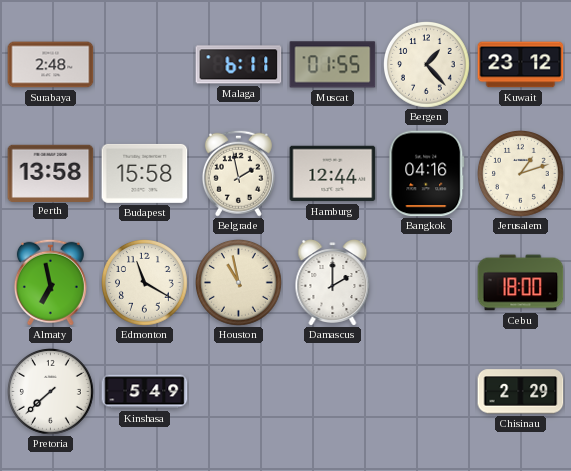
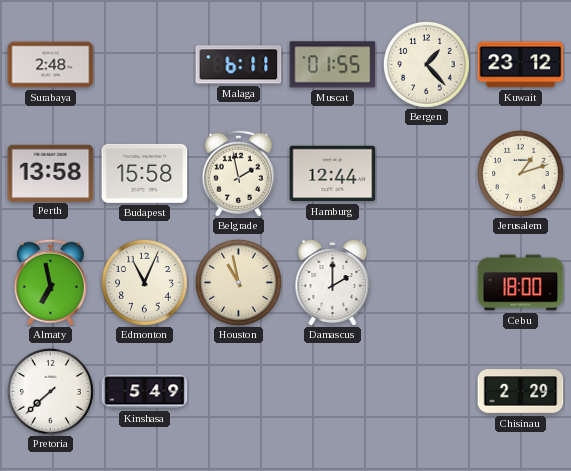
Bangkok: 04:16 -> none (427, 174)
Edmonton: 11:20 -> 11:04 (145, 283)
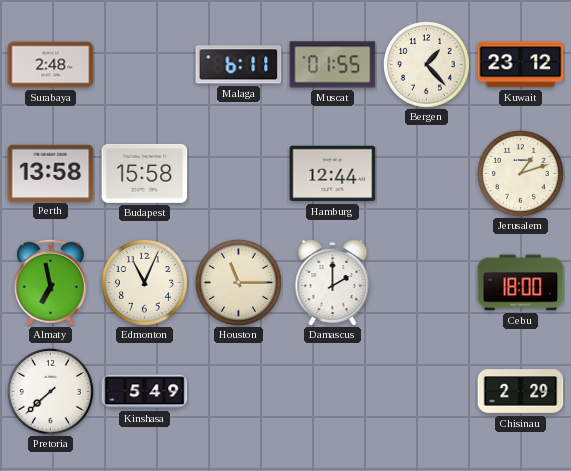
Belgrade: 1:58 -> none (238, 173)
Houston: 10:58 -> 11:15 (239, 283)
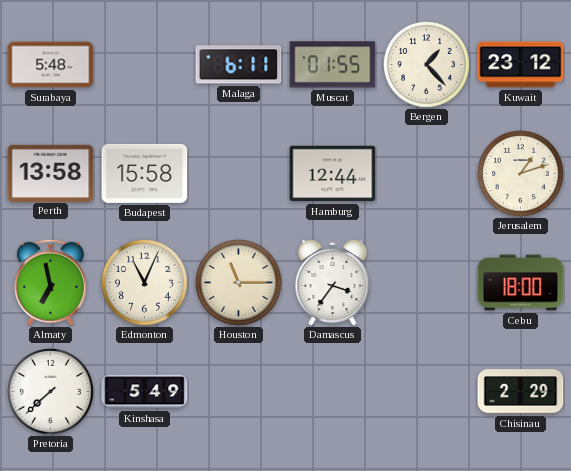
Surabaya: 2:48 -> 5:48 (51, 65)
Damascus: 2:00 -> 3:36 (333, 283)
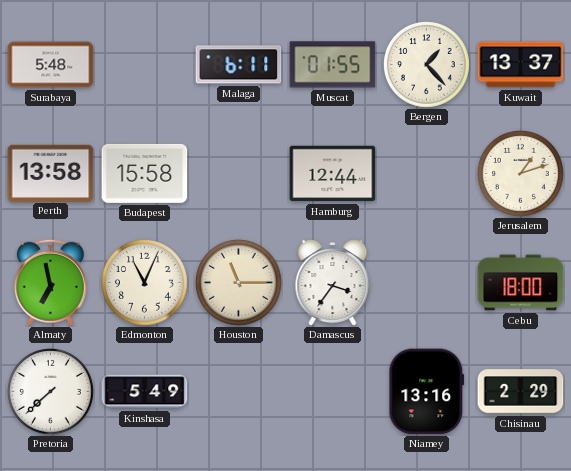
Kuwait: 23:12 -> 13:37 (521, 65)
Niamey: none -> 13:16 (427, 392)
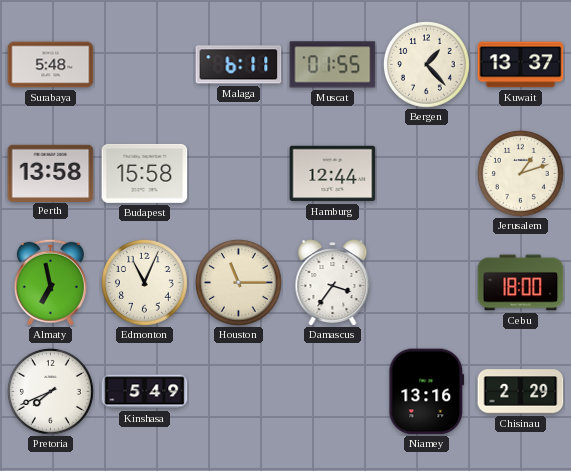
Pretoria: 7:38 -> 7:41 (51, 392)
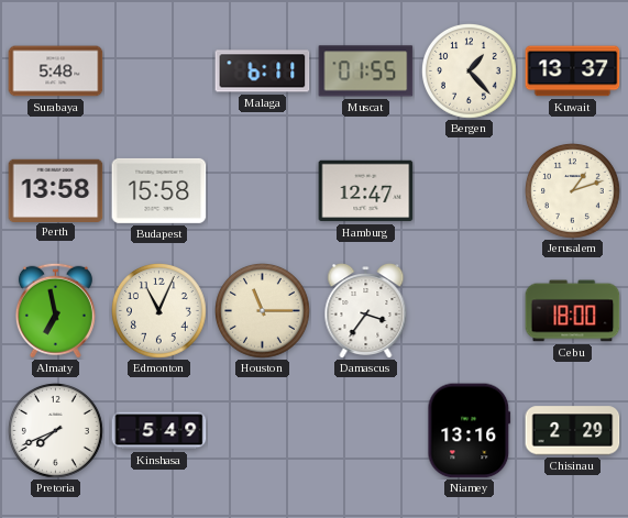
Hamburg: 12:44 -> 12:47 (366, 191)
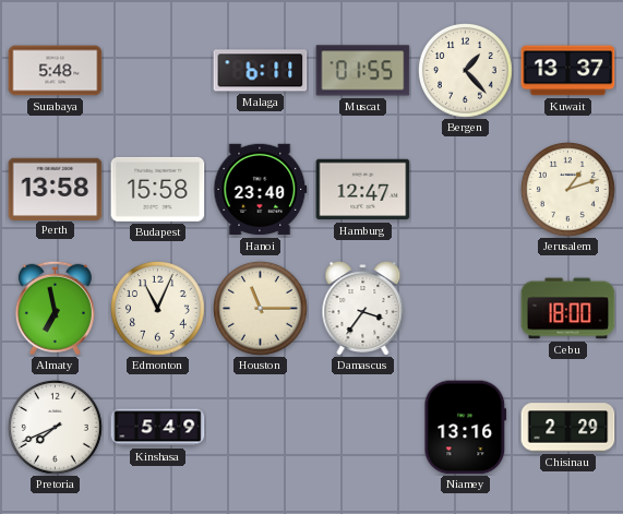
Hanoi: none -> 23:40 (261, 190)
